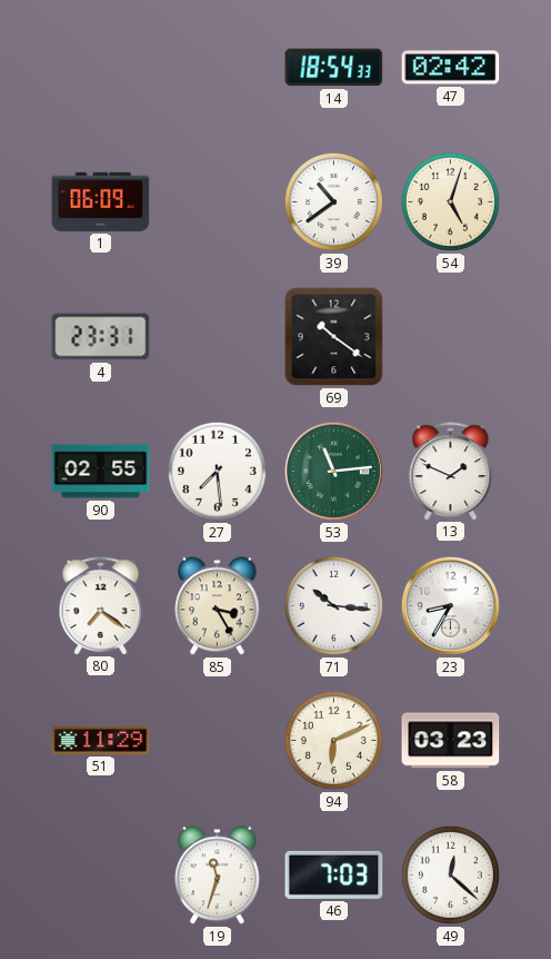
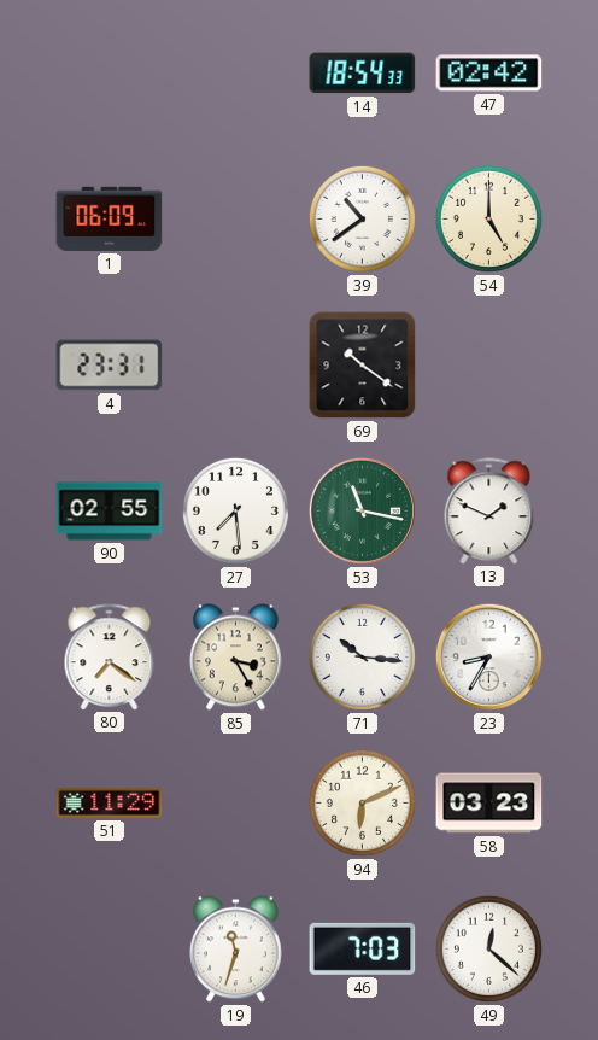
54: 5:03 -> 5:00 (488, 218)
53: 11:14 -> 11:17 (362, 510)
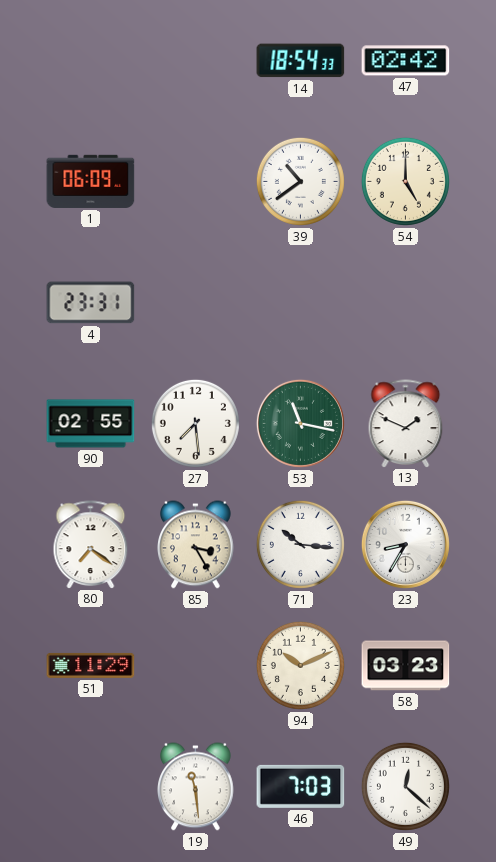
69: 10:21 -> none (363, 366)
94: 6:11 -> 10:11 (300, 665)
19: 11:33 -> 11:29 (196, 787)
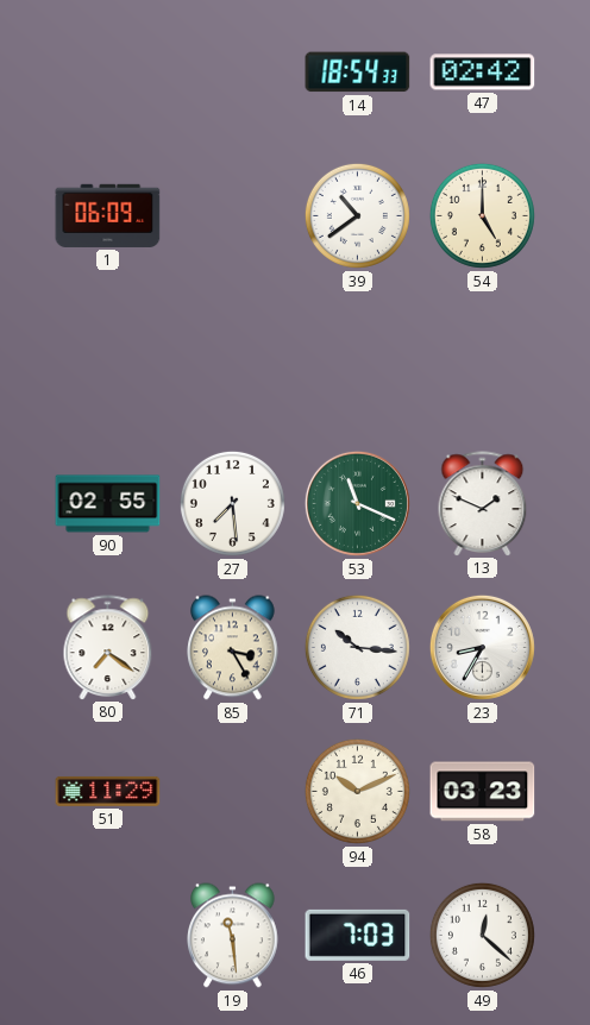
4: 23:31 -> none (91, 303)
53: 11:17 -> 11:19 (357, 503)
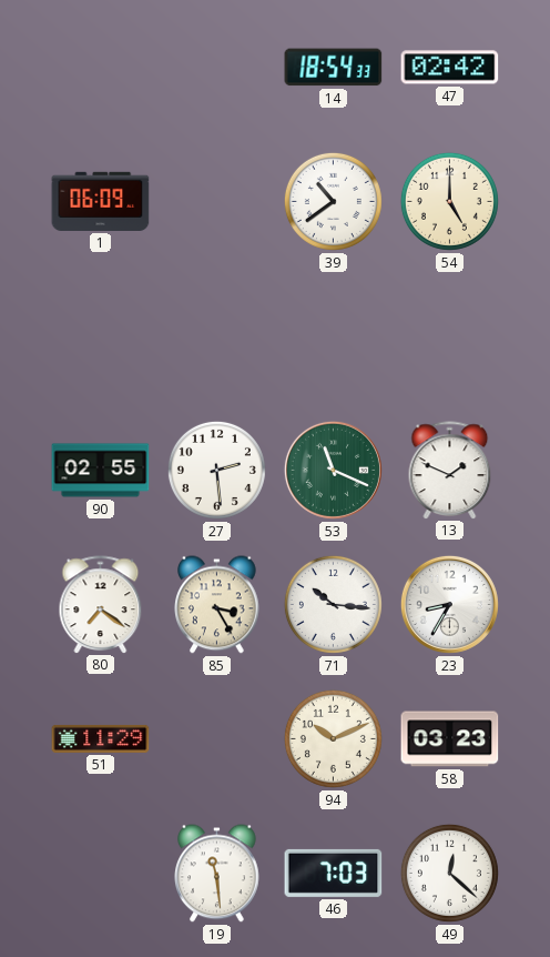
27: 7:29 -> 2:29 (216, 470)
